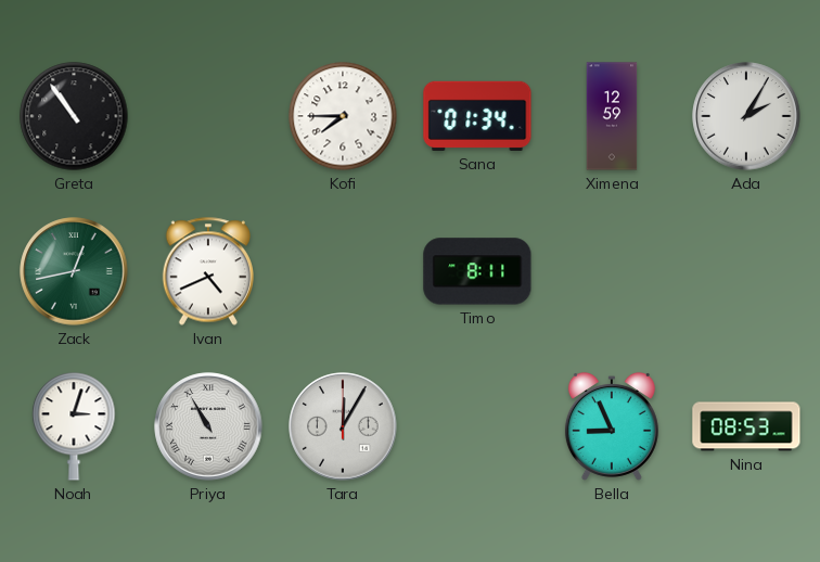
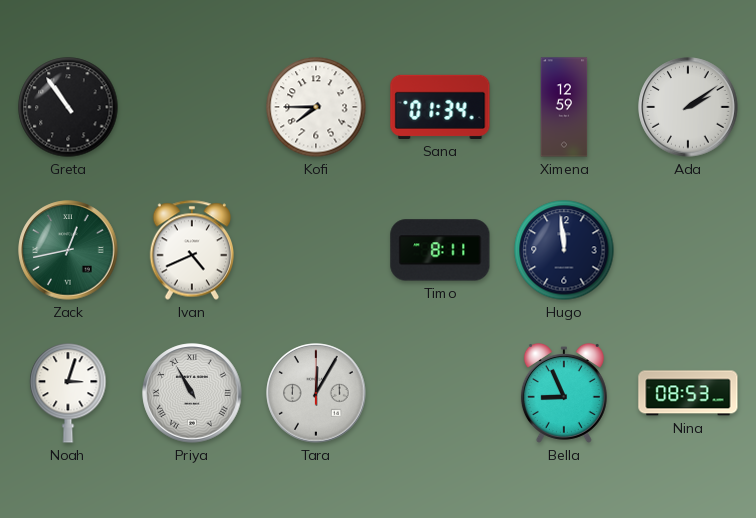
Ada: 2:05 -> 2:09 (688, 107)
Hugo: none -> 11:59 (564, 250)
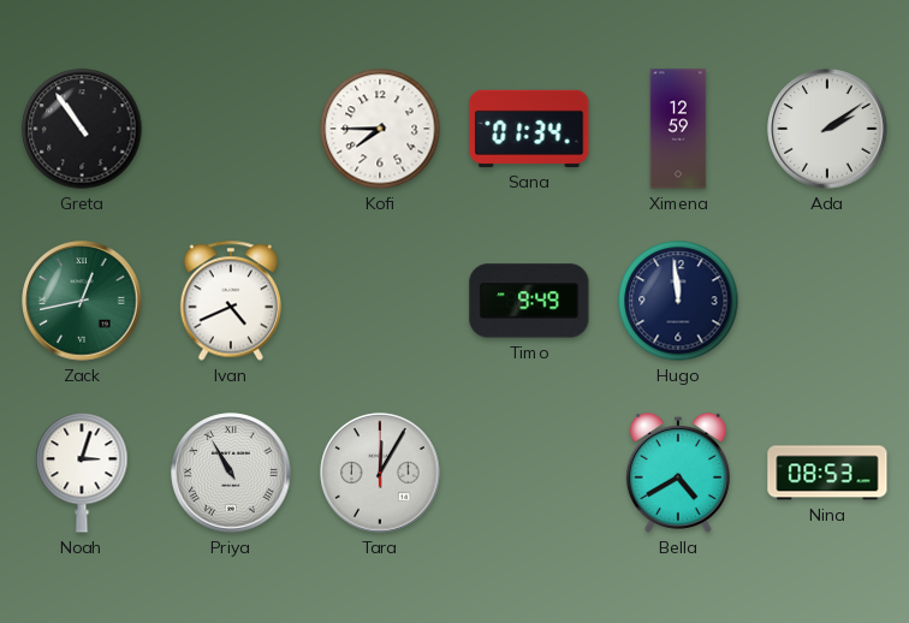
Timo: 8:11 -> 9:49 (529, 301)
Bella: 8:56 -> 4:40 (678, 473)
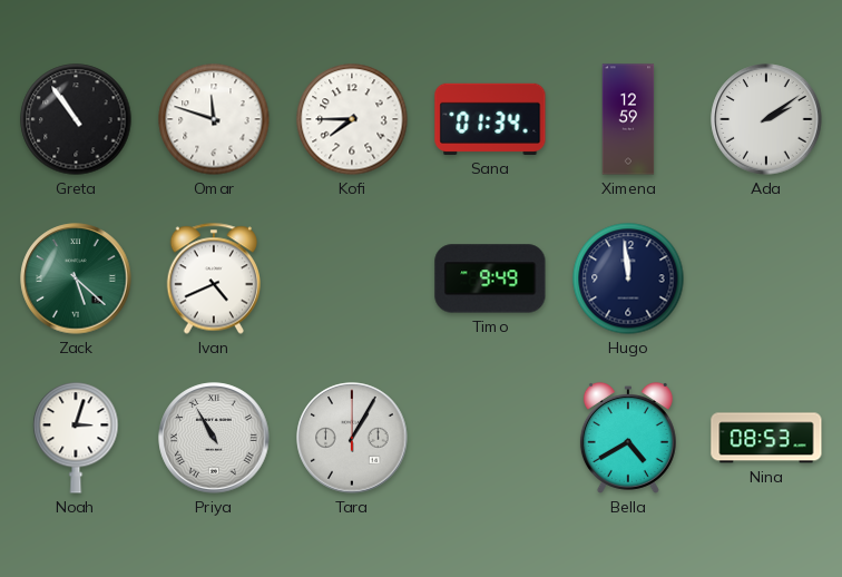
Omar: none -> 11:48 (214, 119)
Zack: 12:43 -> 5:22 (76, 278)
Tara: 12:05 -> 1:05 (352, 438)
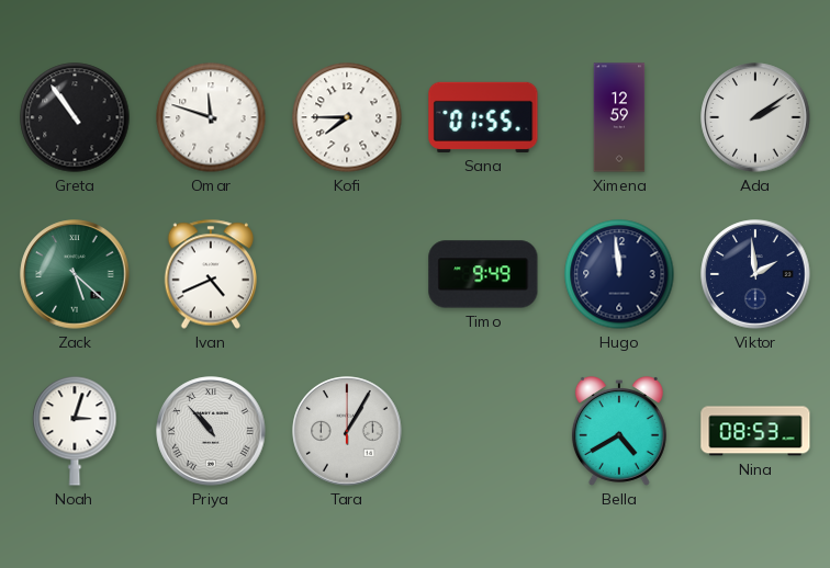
Sana: 01:34 -> 01:55 (483, 117)
Viktor: none -> 1:59 (755, 274)
Priya: 10:55 -> 10:53 (211, 431)
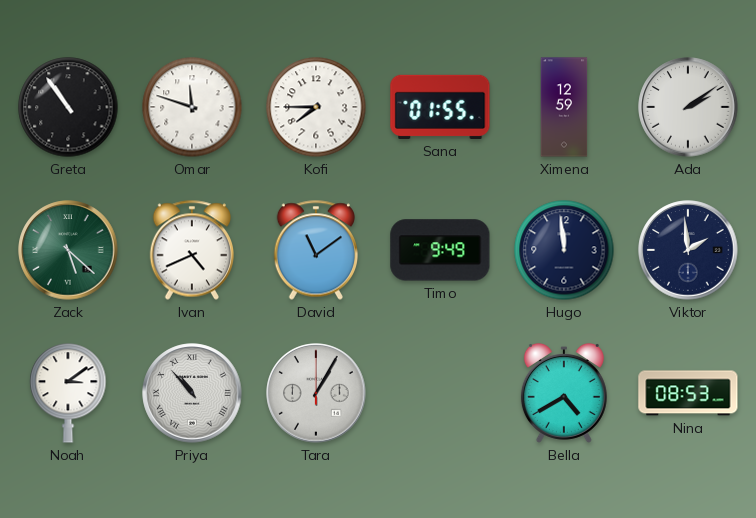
David: none -> 11:09 (315, 250)
Noah: 3:03 -> 3:09 (68, 393)
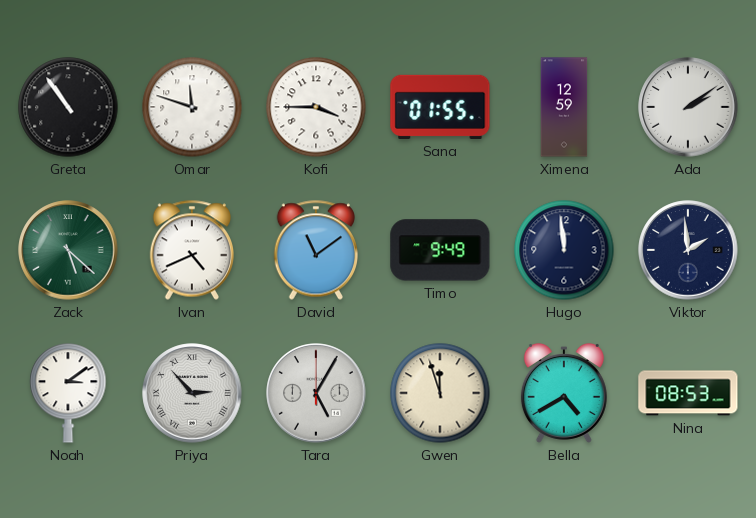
Kofi: 7:45 -> 3:45 (316, 107)
Priya: 10:53 -> 2:53 (192, 393)
Tara: 1:05 -> 5:05 (316, 393)
Gwen: none -> 11:57 (440, 393)
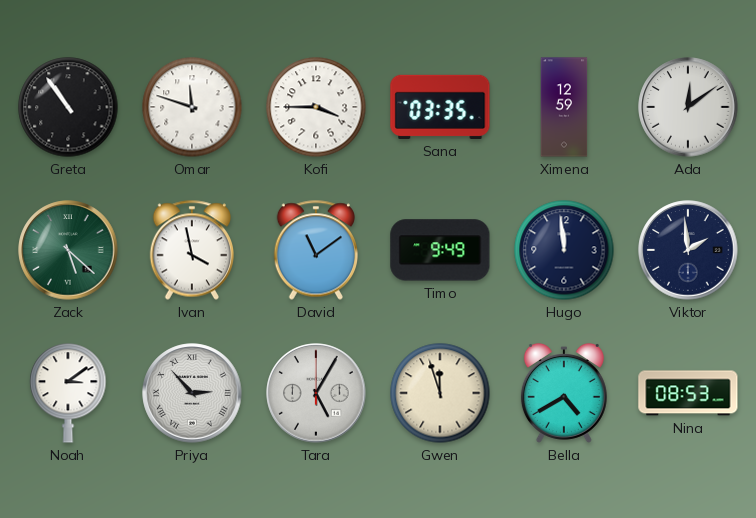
Sana: 01:55 -> 03:35 (440, 107)
Ada: 2:09 -> 12:09 (688, 107)
Ivan: 4:41 -> 3:58 (191, 250)
